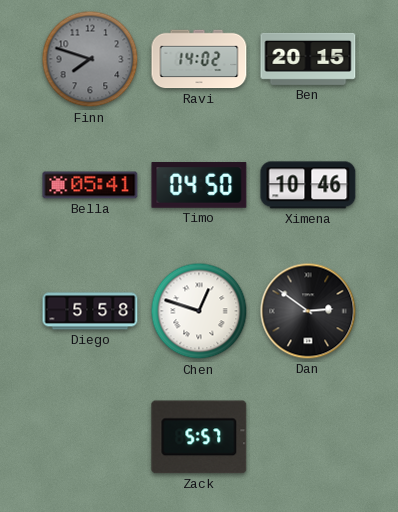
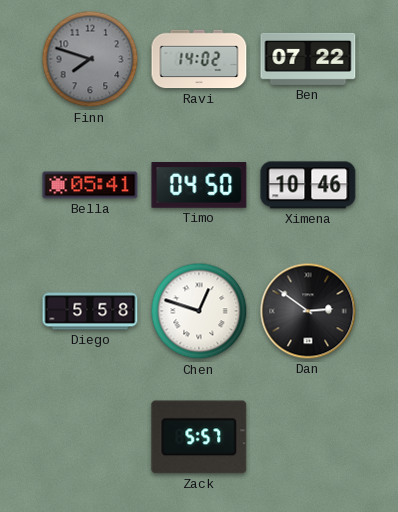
Ben: 20:15 -> 07:22 (308, 59)
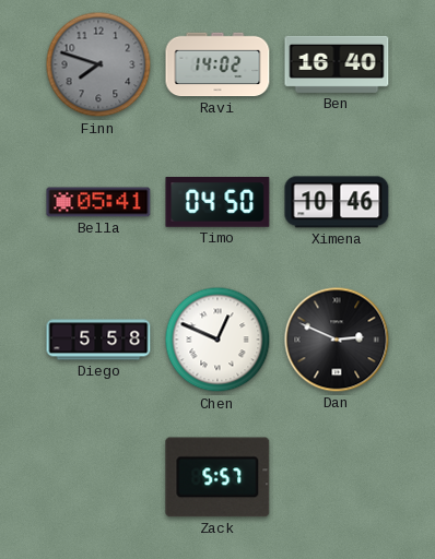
Ben: 07:22 -> 16:40 (337, 64)
Chen: 12:48 -> 12:49 (217, 340)
Dan: 2:51 -> 2:49 (337, 340)
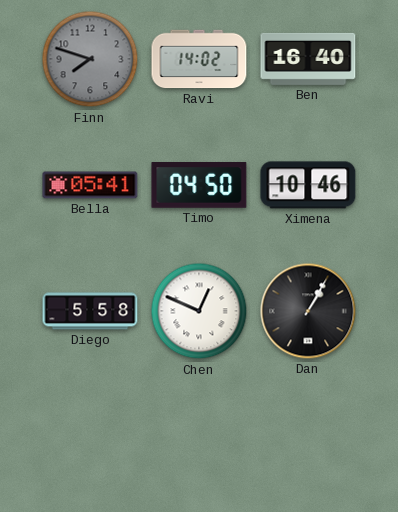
Dan: 2:49 -> 1:05 (308, 311)
Zack: 5:57 -> none (217, 477)
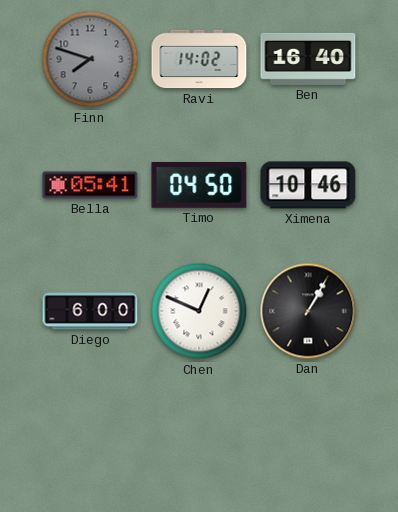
Diego: 5:58 -> 6:00 (90, 311)
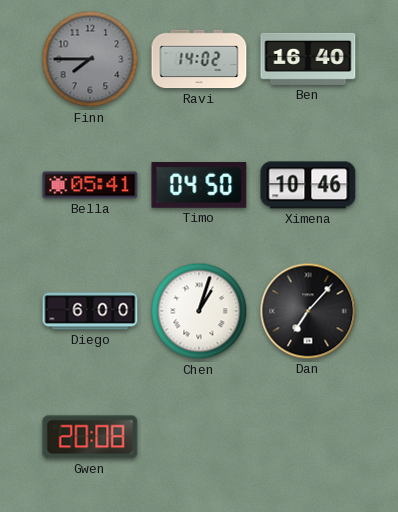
Finn: 7:48 -> 7:45 (90, 59)
Chen: 12:49 -> 1:03 (199, 311)
Dan: 1:05 -> 7:07 (308, 311)
Gwen: none -> 20:08 (90, 437)
